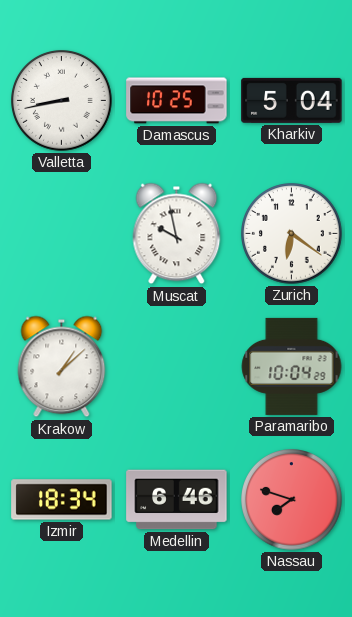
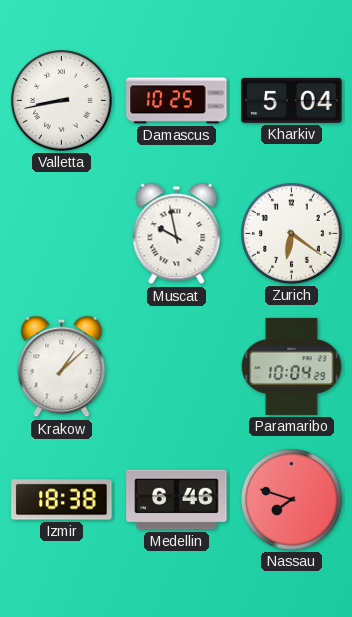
Izmir: 18:34 -> 18:38 (62, 500)
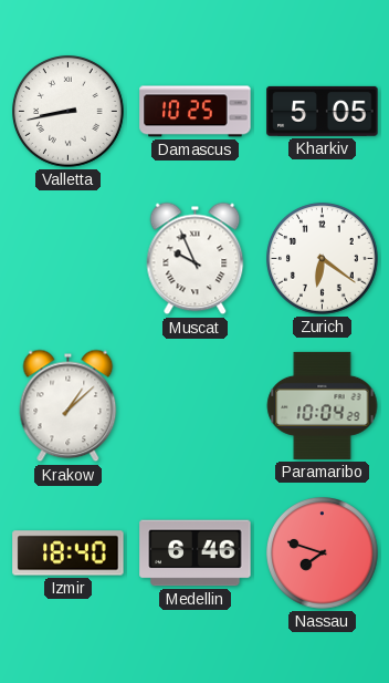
Kharkiv: 5:04 -> 5:05 (323, 111)
Muscat: 9:58 -> 9:56 (196, 259)
Izmir: 18:38 -> 18:40 (69, 553)
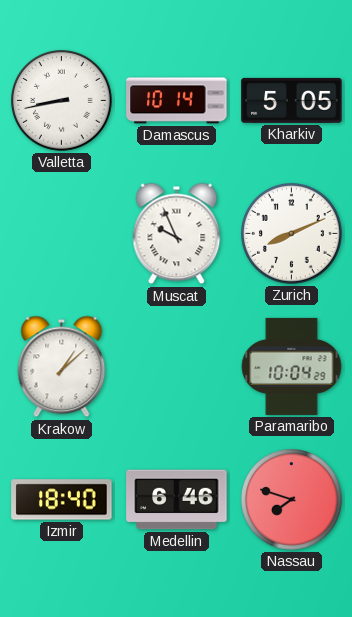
Damascus: 10:25 -> 10:14 (177, 101)
Zurich: 6:21 -> 8:11 (292, 234)
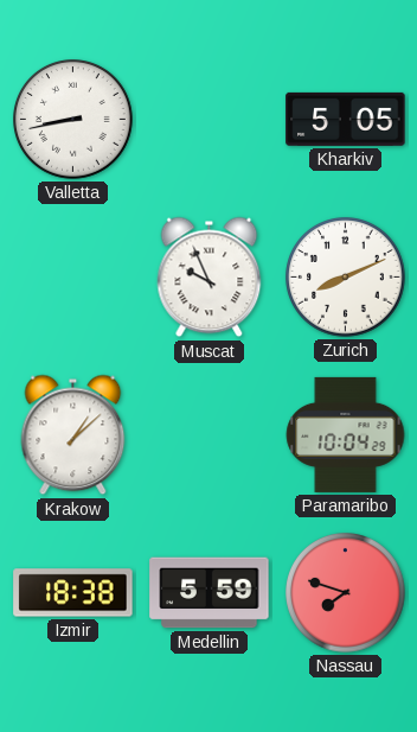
Damascus: 10:14 -> none (177, 101)
Izmir: 18:40 -> 18:38 (73, 593)
Medellin: 6:46 -> 5:59 (210, 593)
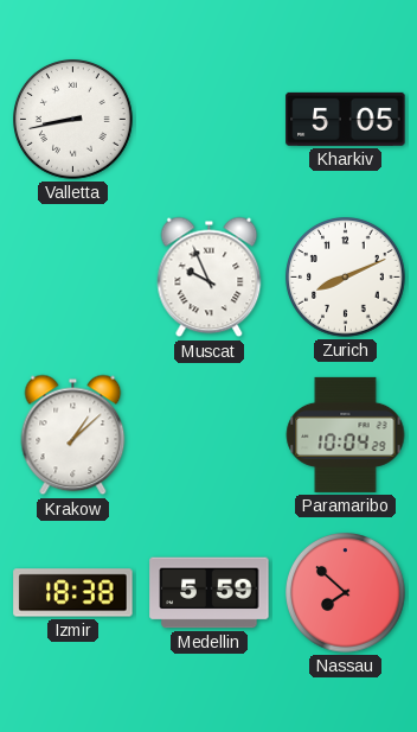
Nassau: 7:48 -> 7:52 (346, 593)
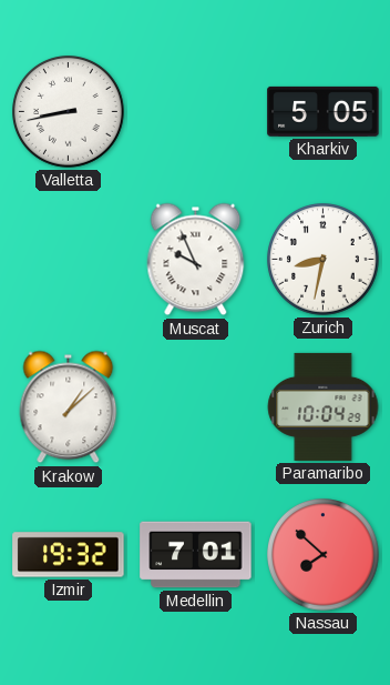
Zurich: 8:11 -> 8:32 (324, 260)
Izmir: 18:38 -> 19:32 (69, 555)
Medellin: 5:59 -> 7:01 (196, 555)
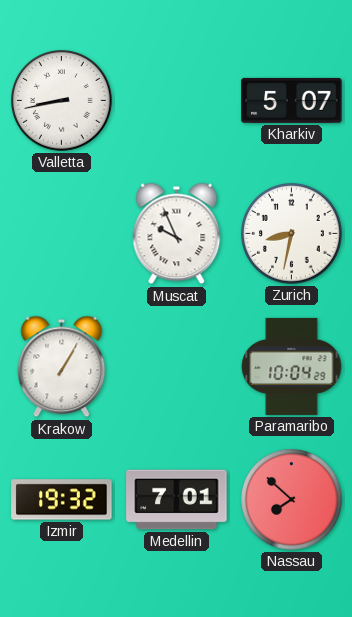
Kharkiv: 5:05 -> 5:07 (292, 100)
Krakow: 1:08 -> 1:05 (62, 367)
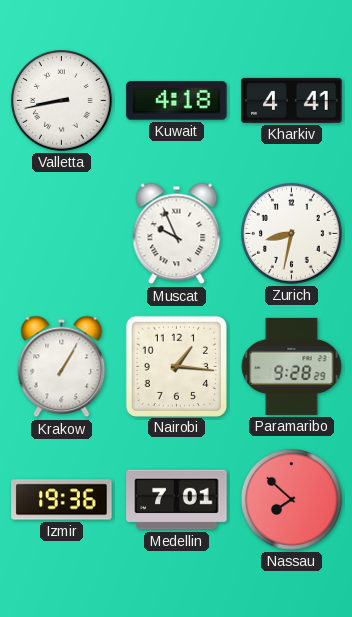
Kuwait: none -> 4:18 (177, 101)
Kharkiv: 5:07 -> 4:41 (292, 100)
Nairobi: none -> 1:16 (176, 366)
Paramaribo: 10:04 -> 9:28 (292, 366)
Izmir: 19:32 -> 19:36 (62, 500)
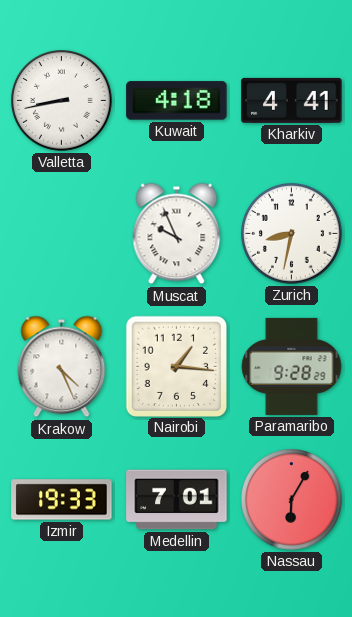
Krakow: 1:05 -> 4:26 (62, 367)
Izmir: 19:36 -> 19:33 (62, 500)
Nassau: 7:52 -> 6:05 (292, 500)
